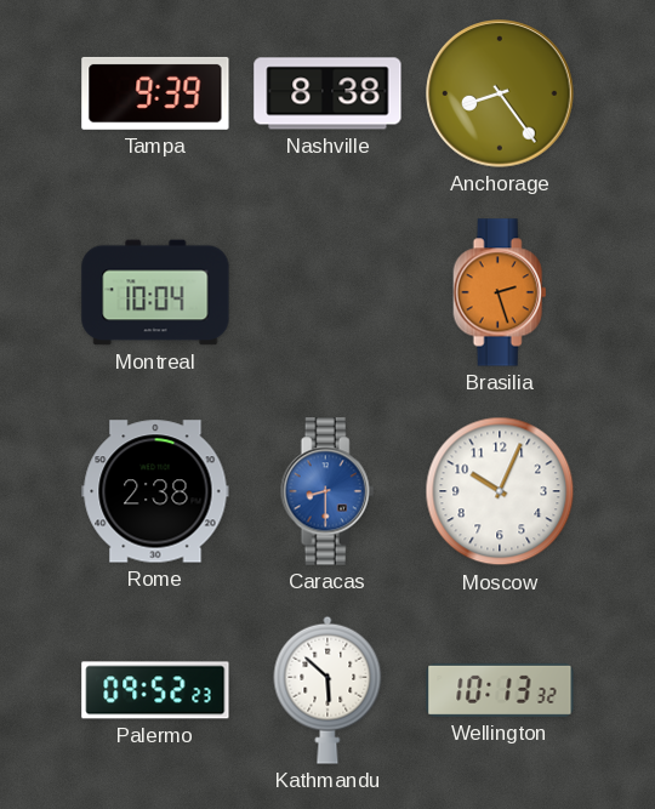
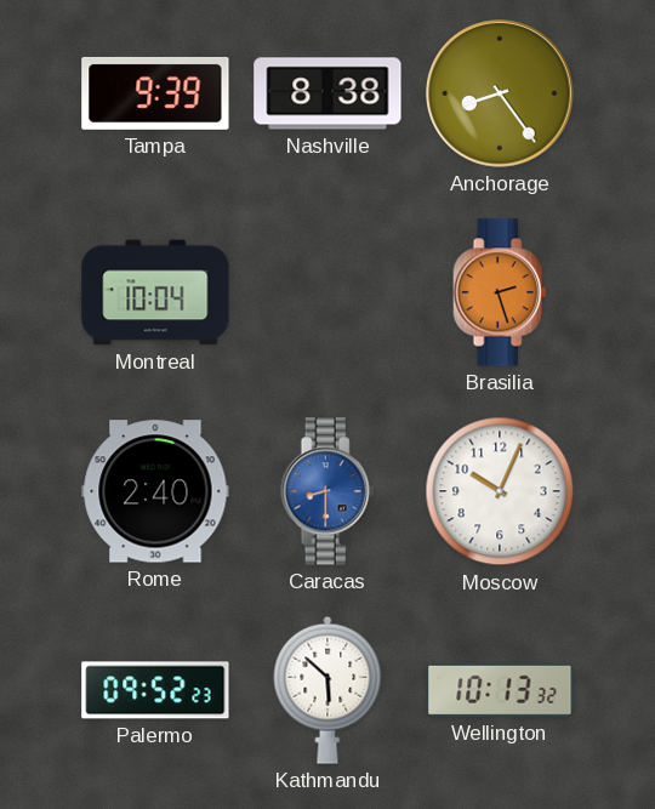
Rome: 2:38 -> 2:40 (155, 491)
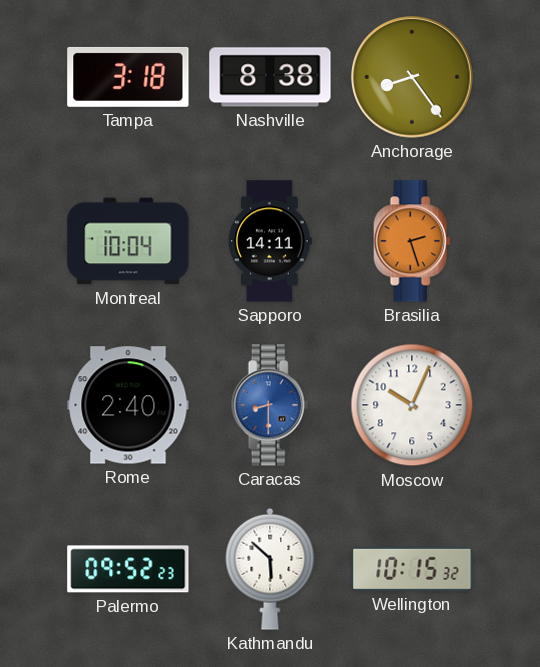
Tampa: 9:39 -> 3:18 (128, 77)
Sapporo: none -> 14:11 (271, 241)
Wellington: 10:13 -> 10:15 (412, 569)
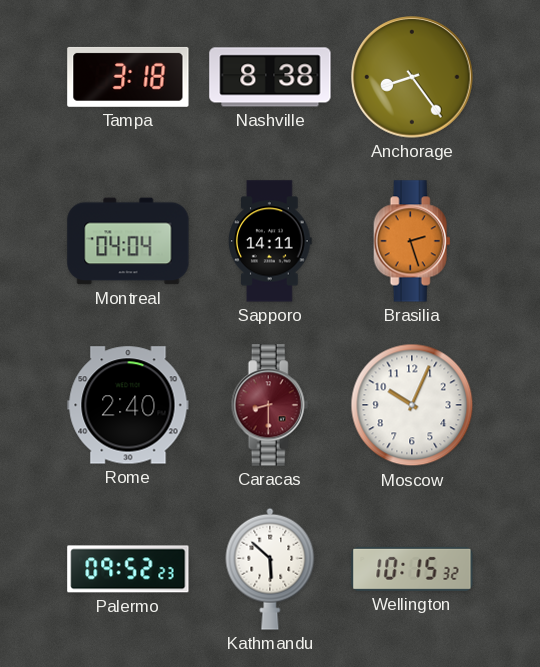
Montreal: 10:04 -> 04:04 (128, 241)
Caracas dial: blue -> burgundy (270, 405)
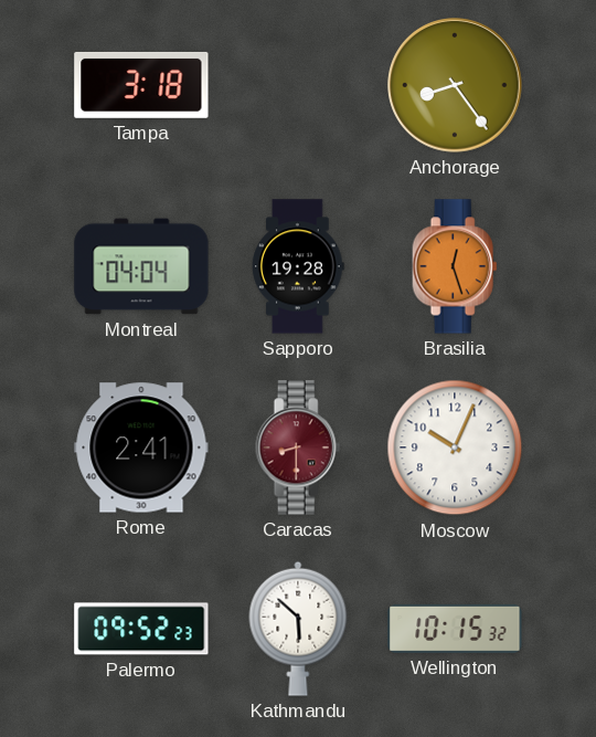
Nashville: 8:38 -> none (270, 77)
Sapporo: 14:11 -> 19:28 (299, 266)
Brasilia: 2:27 -> 12:27 (455, 266)
Rome: 2:40 -> 2:41 (141, 448)
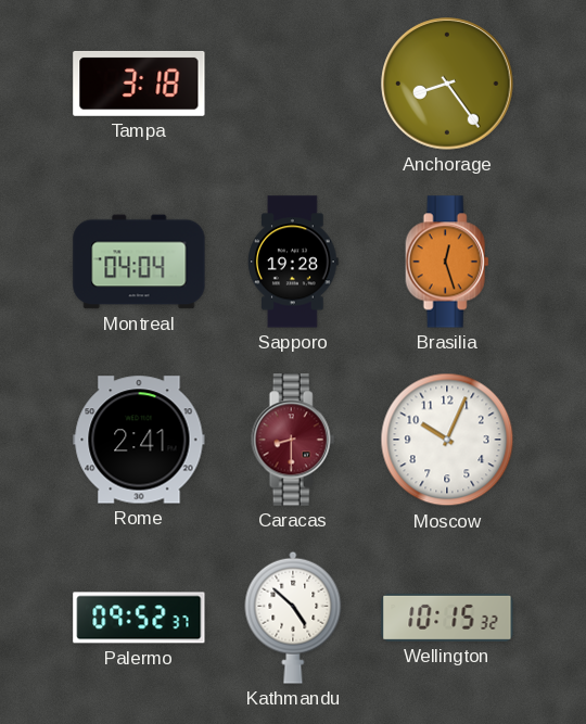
Palermo: 09:52:23 -> 09:52:37 (139, 618)
Kathmandu: 5:52 -> 4:52 (293, 618)
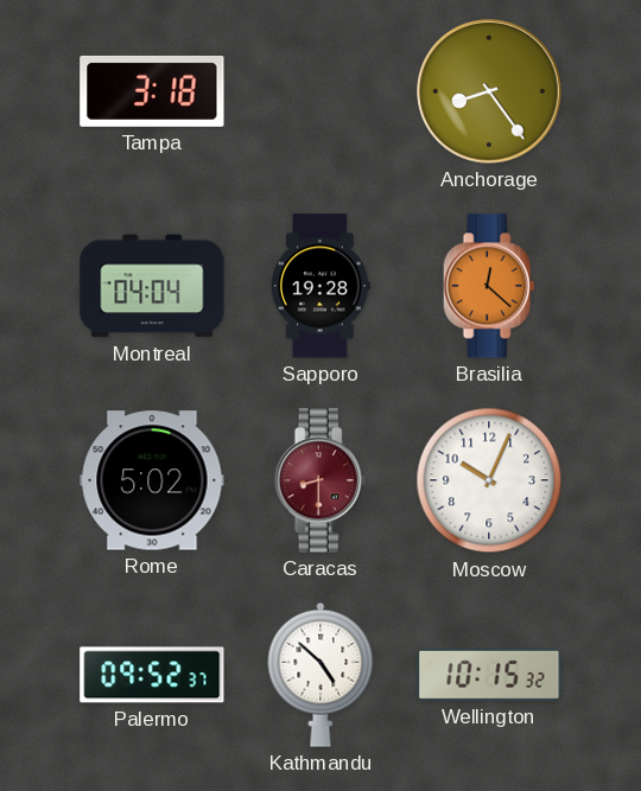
Brasilia: 12:27 -> 12:22 (489, 286)
Rome: 2:41 -> 5:02 (152, 480)
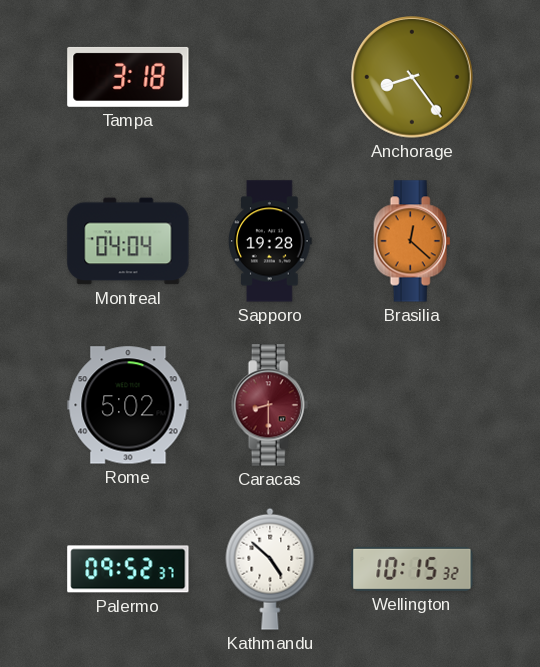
Moscow: 10:04 -> none (489, 480)
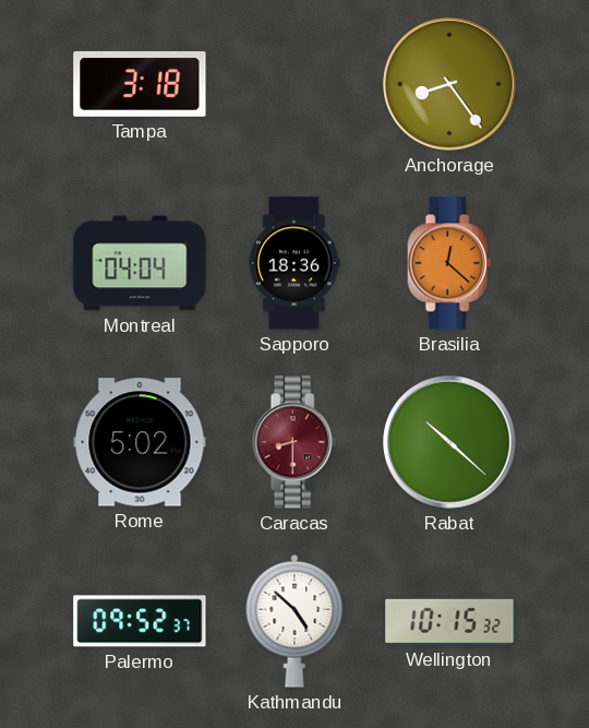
Sapporo: 19:28 -> 18:36 (296, 263)
Rabat: none -> 10:22 (449, 442)
